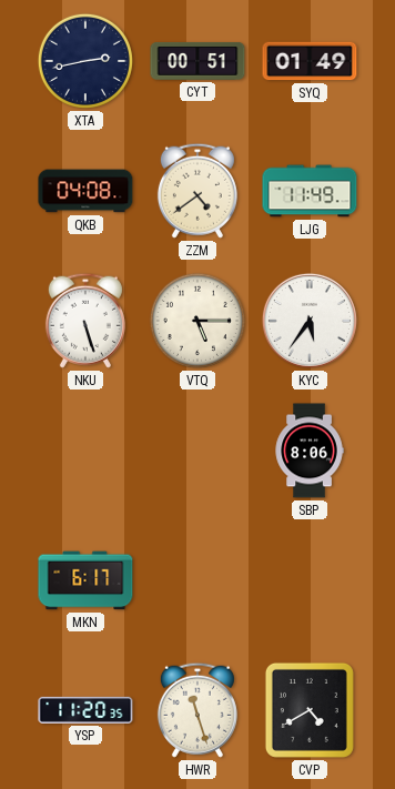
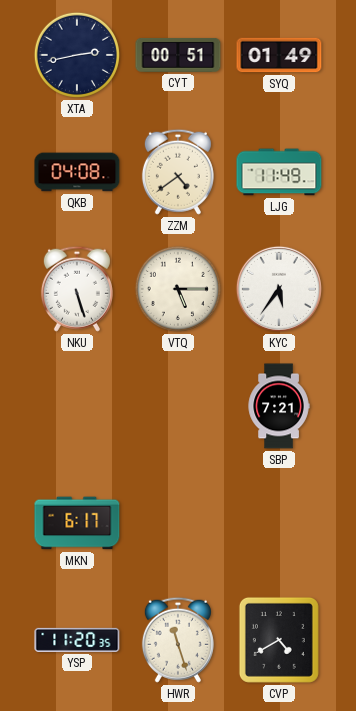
SBP: 8:06 -> 7:21 (279, 406)
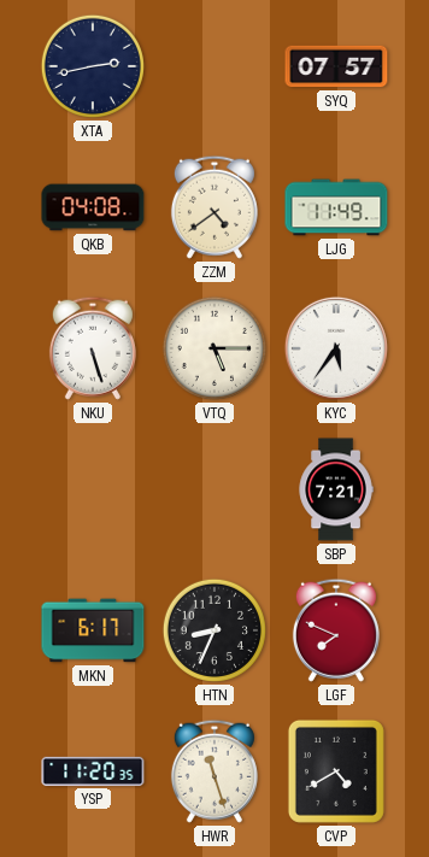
CYT: 00:51 -> none (178, 55)
SYQ: 01:49 -> 07:57 (336, 66)
HTN: none -> 8:34 (214, 630)
LGF: none -> 7:49 (336, 630)
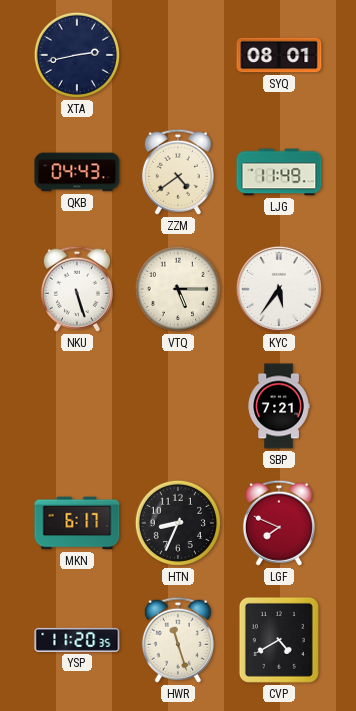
SYQ: 07:57 -> 08:01 (279, 55)
QKB: 04:08 -> 04:43 (77, 172)
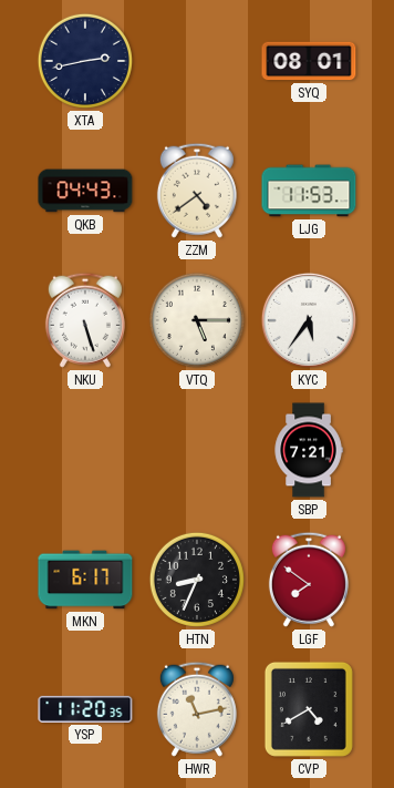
LJG: 11:49 -> 11:53 (309, 191)
LGF: 7:49 -> 7:51 (309, 580)
HWR: 11:27 -> 11:13 (197, 709)
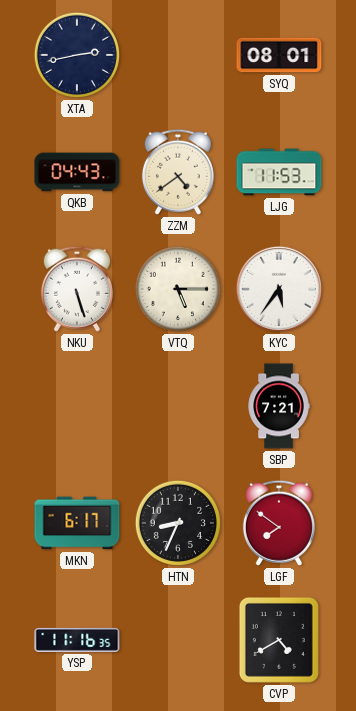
YSP: 11:20 -> 11:16 (77, 640)
HWR: 11:13 -> none (197, 709)
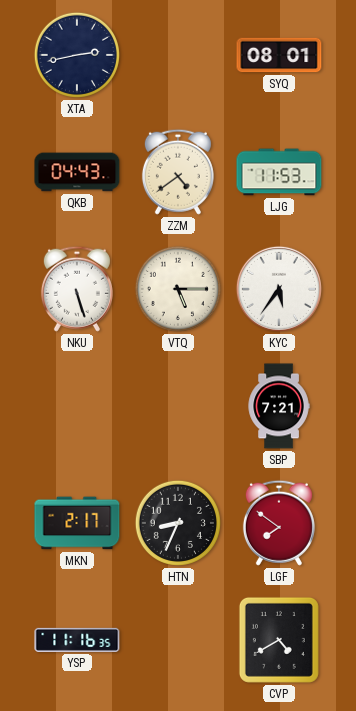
MKN: 6:17 -> 2:17 (77, 523)
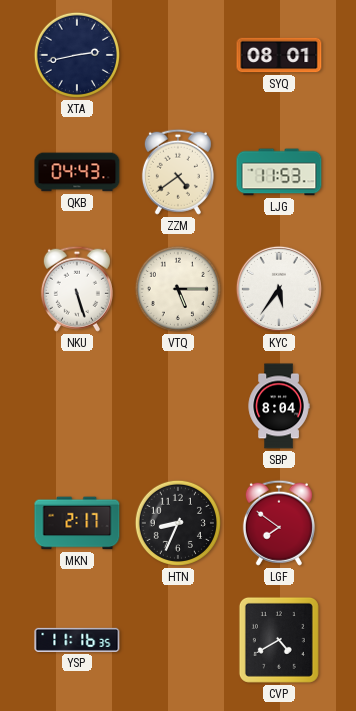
SBP: 7:21 -> 8:04 (279, 406)
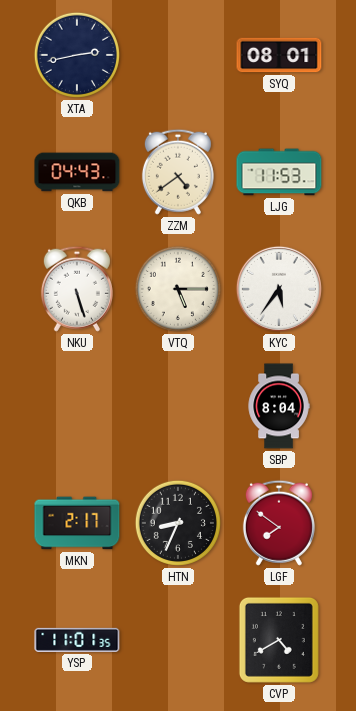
YSP: 11:16 -> 11:01 (77, 640)
